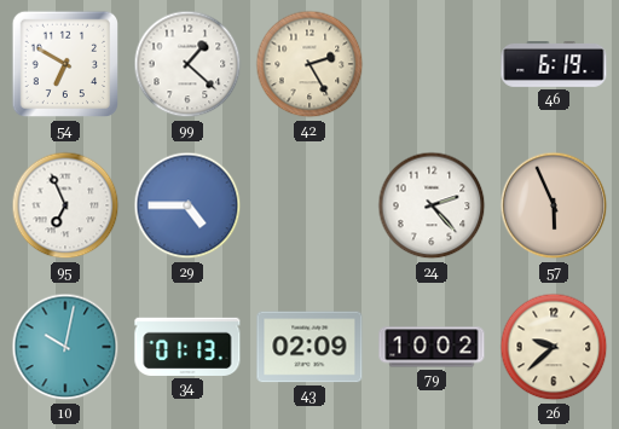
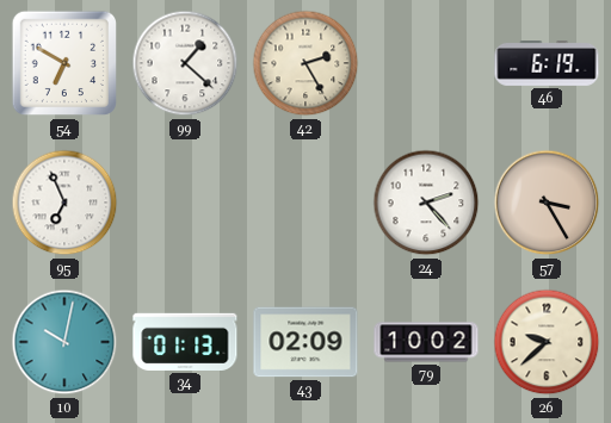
29: 4:45 -> none (187, 205)
57: 5:56 -> 3:25 (547, 203)
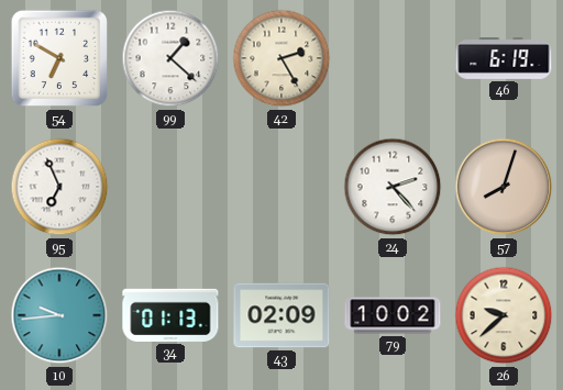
57: 3:25 -> 8:03 (504, 187)
10: 10:02 -> 9:44 (59, 315)
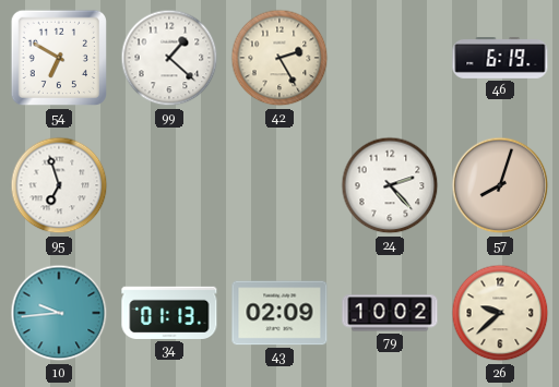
95: 6:56 -> 6:57 (59, 185)
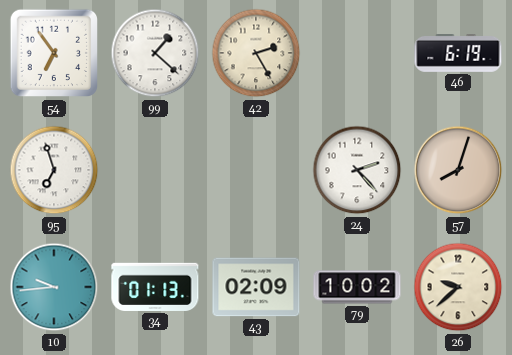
54: 6:50 -> 6:54 (54, 53)
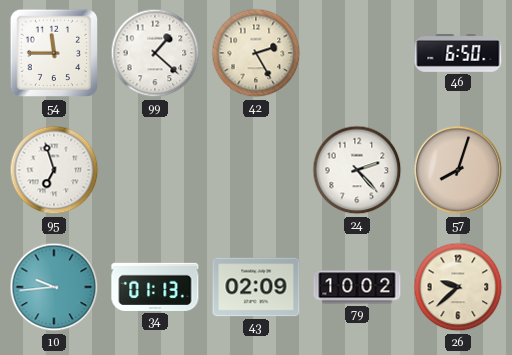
54: 6:54 -> 11:45 (54, 53)
46: 6:19 -> 6:50 (458, 54)
